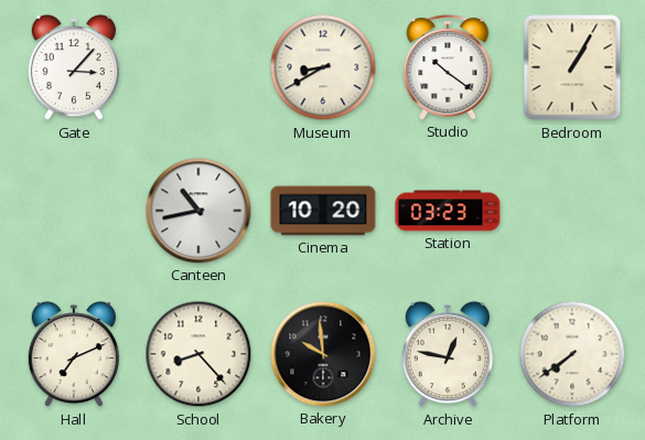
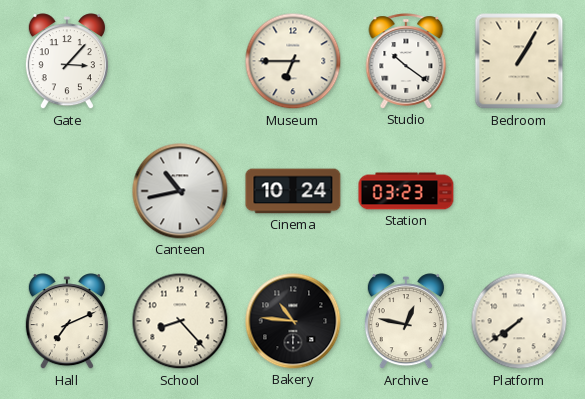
Museum: 8:40 -> 6:45 (293, 61)
Cinema: 10:20 -> 10:24 (293, 191)
Bakery: 9:59 -> 10:46 (293, 321)
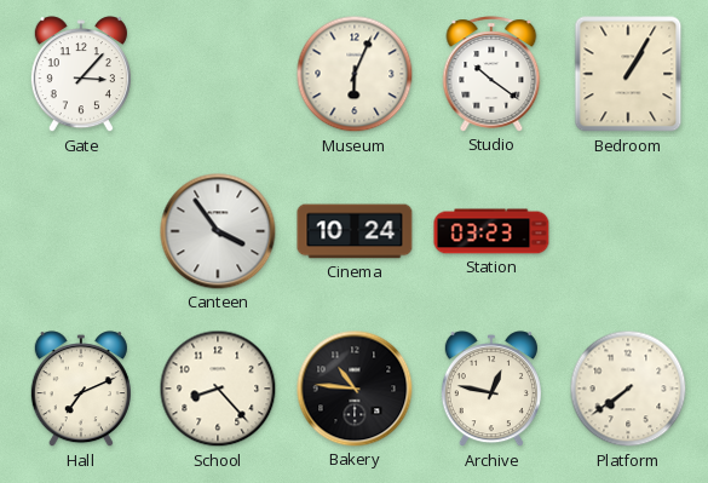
Museum: 6:45 -> 6:04 (355, 74)
Canteen: 10:43 -> 3:54 (218, 231)
